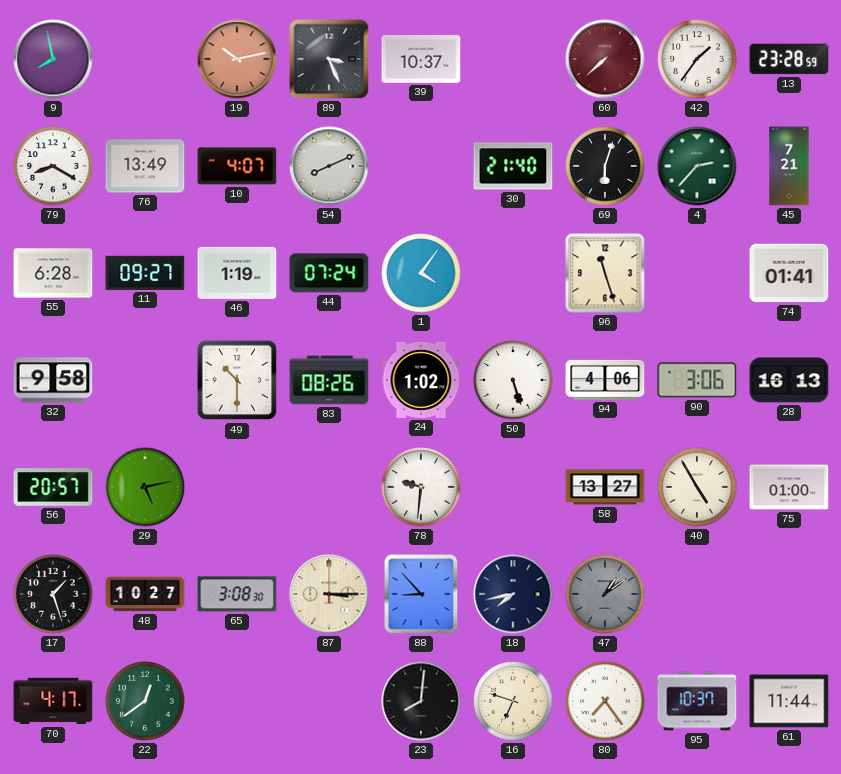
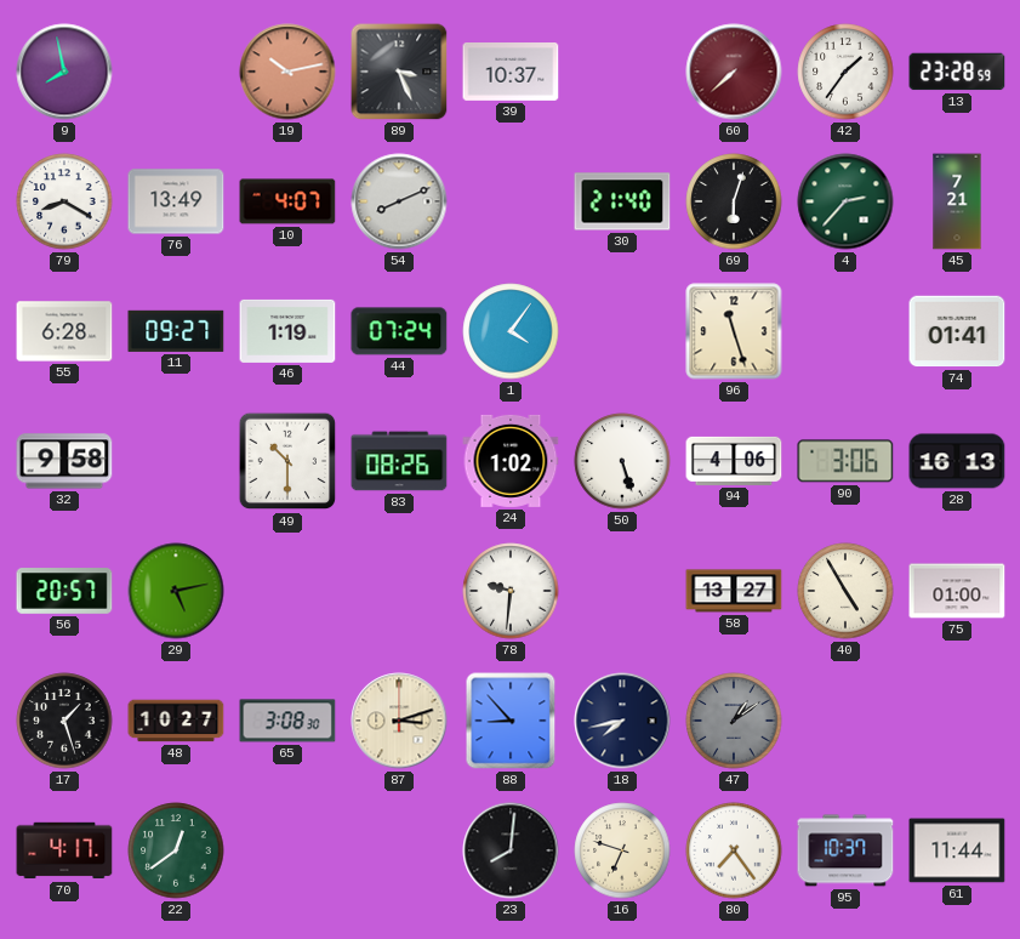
87: 3:15 -> 3:12 (399, 721)
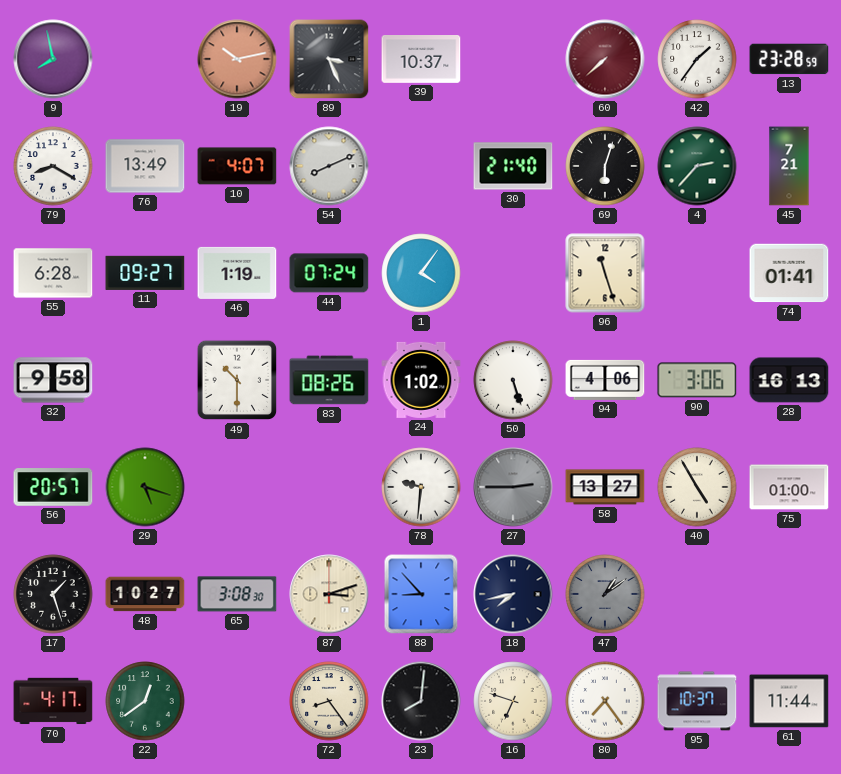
29: 5:13 -> 5:18 (145, 487)
27: none -> 2:45 (513, 487)
72: none -> 8:24 (329, 701)
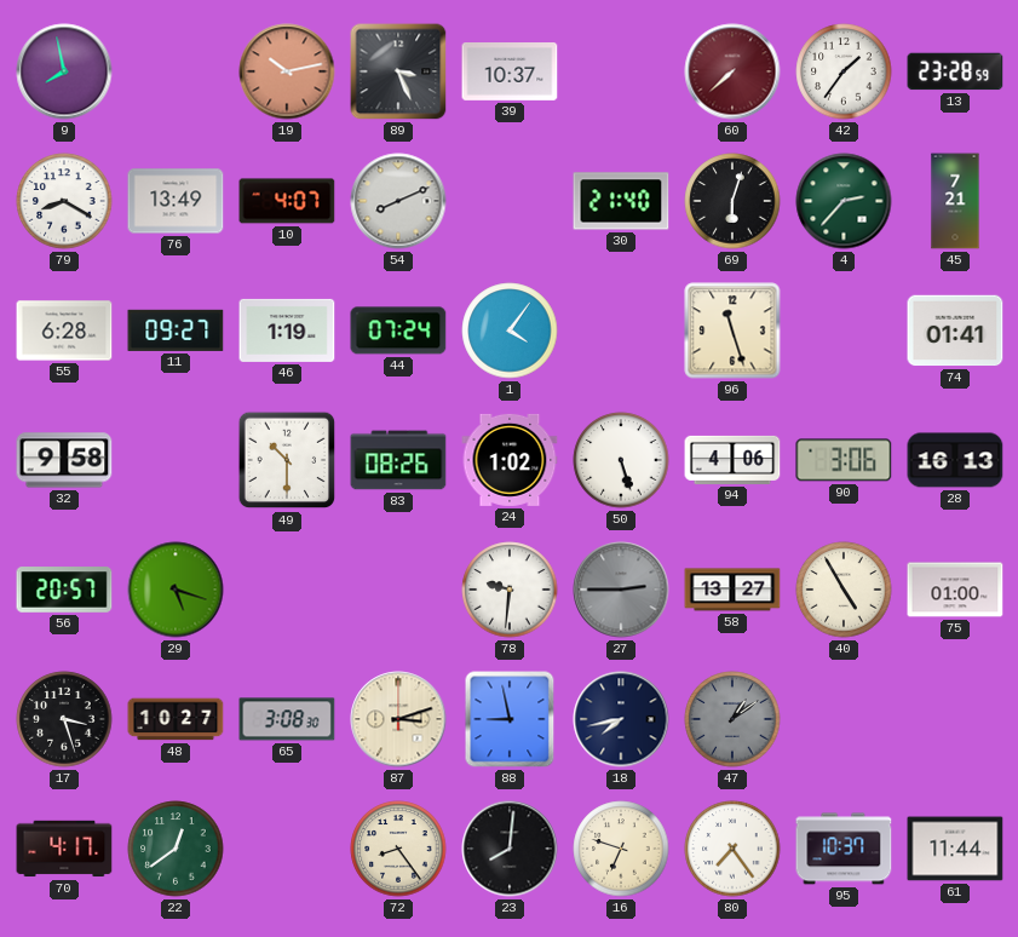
17: 1:27 -> 3:27 (64, 719)
88: 8:53 -> 8:58 (510, 719)
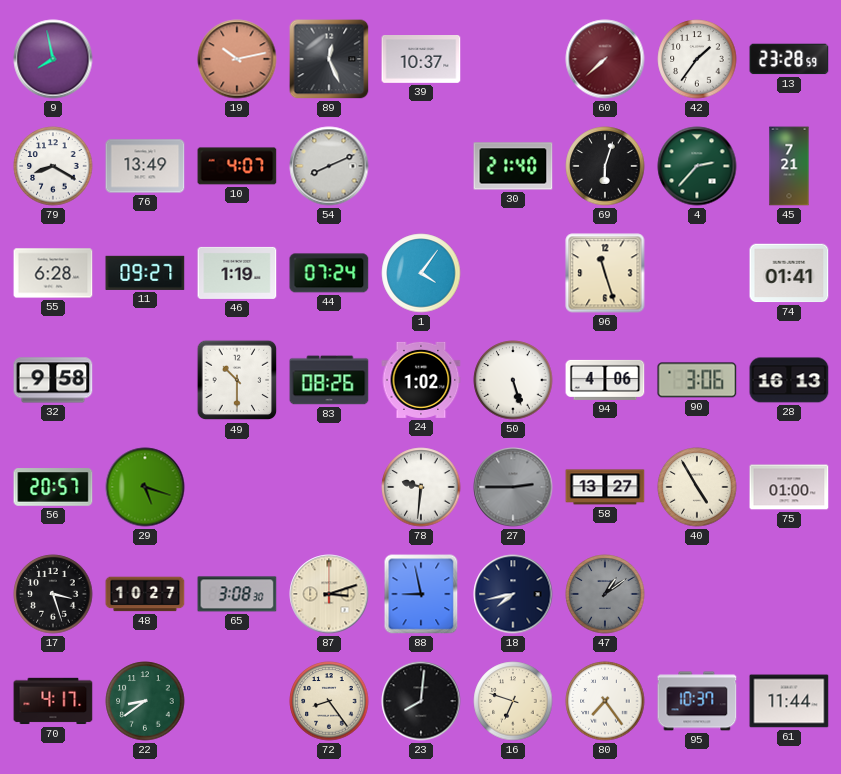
89: 3:26 -> 12:26 (329, 59)
22: 12:39 -> 8:39 (145, 701)
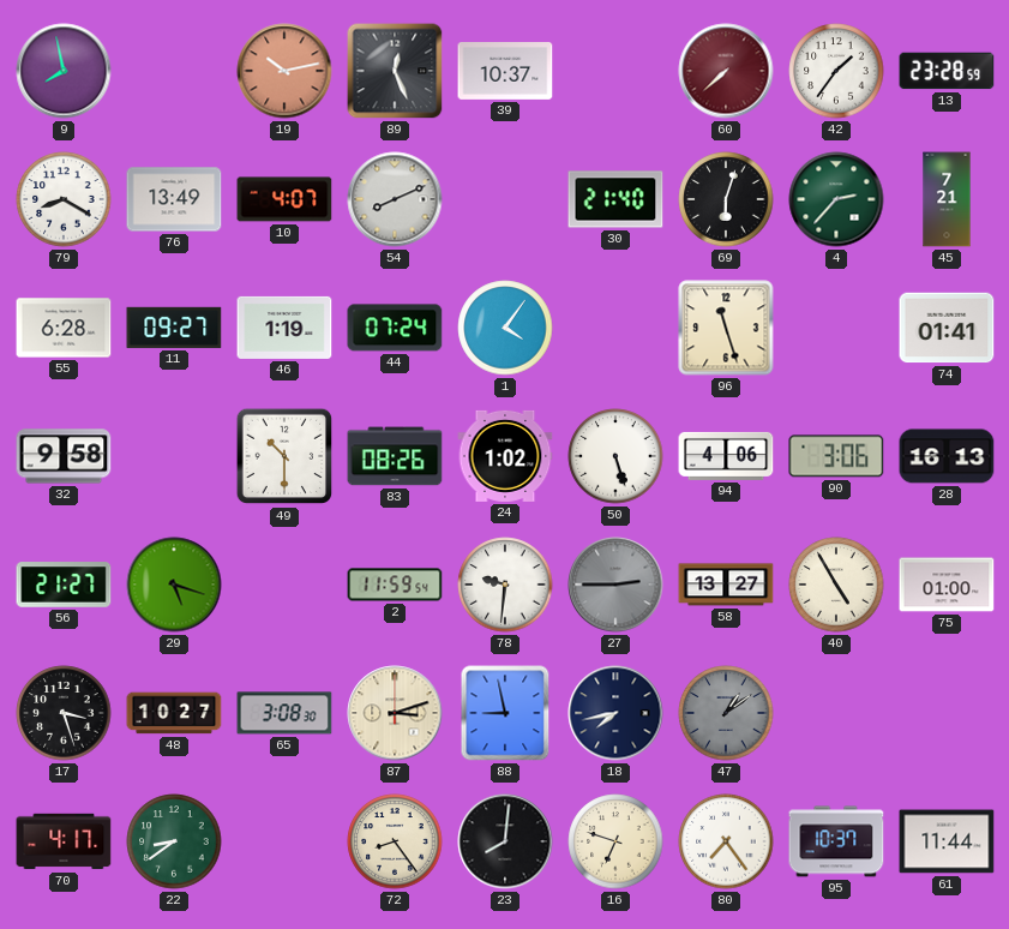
56: 20:57 -> 21:27 (64, 585)
2: none -> 11:59 (395, 585)
